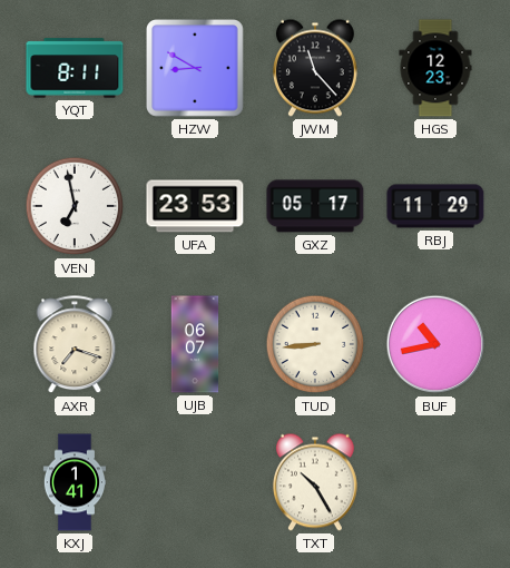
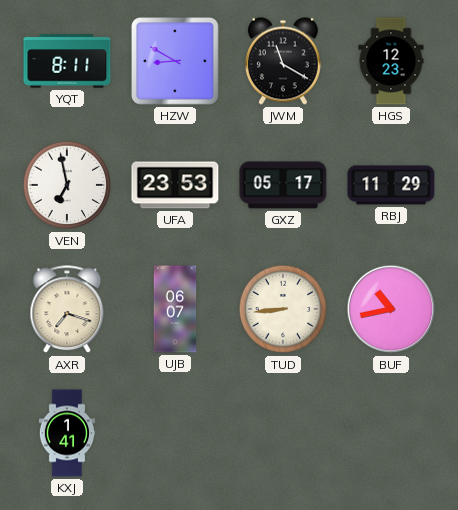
JWM: 11:23 -> 11:20 (283, 61)
TXT: 10:25 -> none (315, 482)
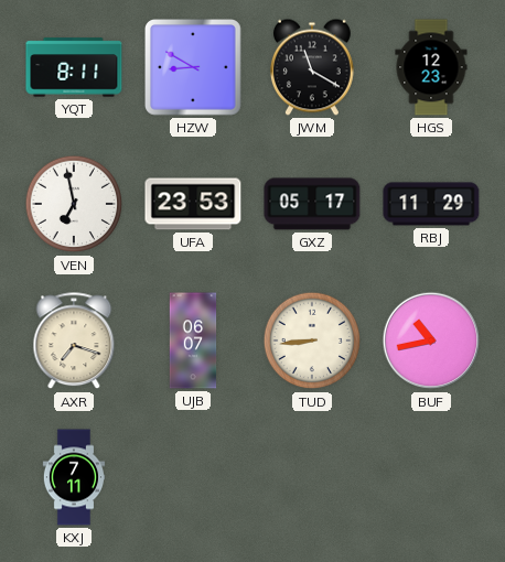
KXJ: 1:41 -> 7:11 (74, 477)
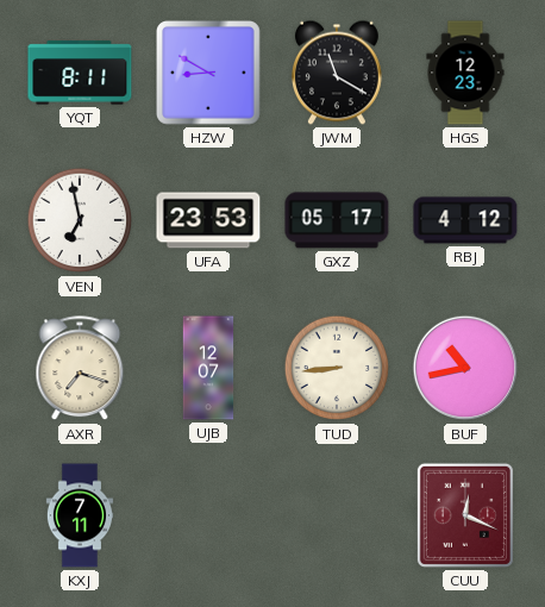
RBJ: 11:29 -> 4:12 (465, 220)
UJB: 06:07 -> 12:07 (208, 368)
CUU: none -> 12:19 (465, 515)
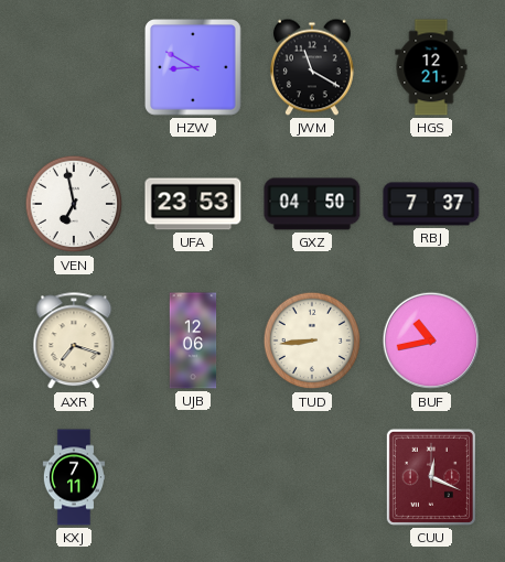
YQT: 8:11 -> none (80, 73)
HGS: 12:23 -> 12:21 (431, 67)
GXZ: 05:17 -> 04:50 (312, 204)
RBJ: 4:12 -> 7:37 (431, 204)
UJB: 12:07 -> 12:06 (193, 341)
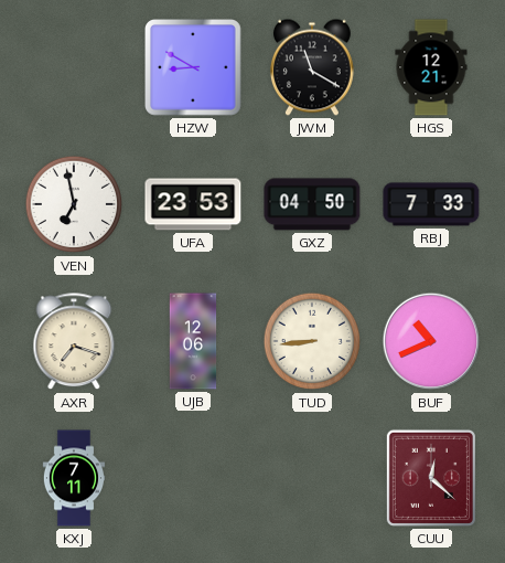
RBJ: 7:37 -> 7:33 (431, 204)
BUF: 10:43 -> 10:41 (431, 341)
CUU: 12:19 -> 12:22 (431, 478)
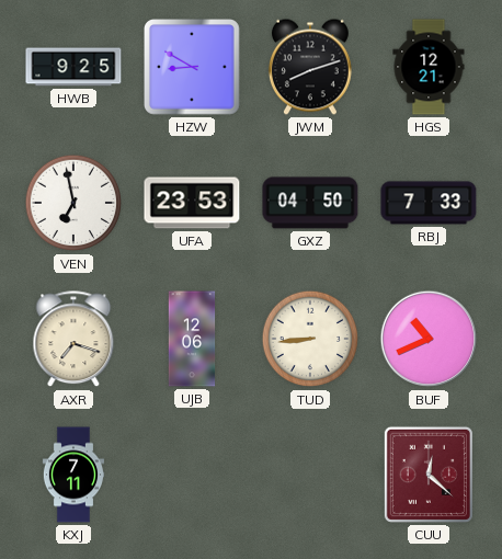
HWB: none -> 9:25 (73, 67)
JWM: 11:20 -> 8:12 (310, 67)
